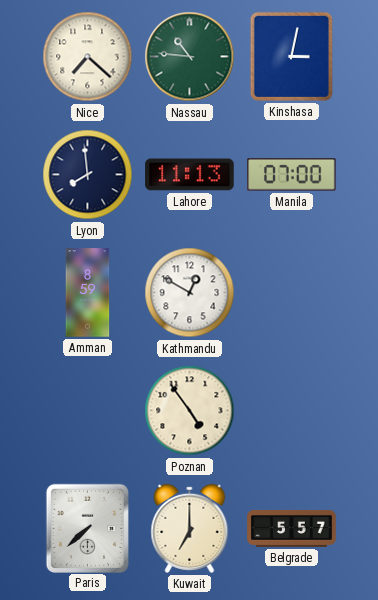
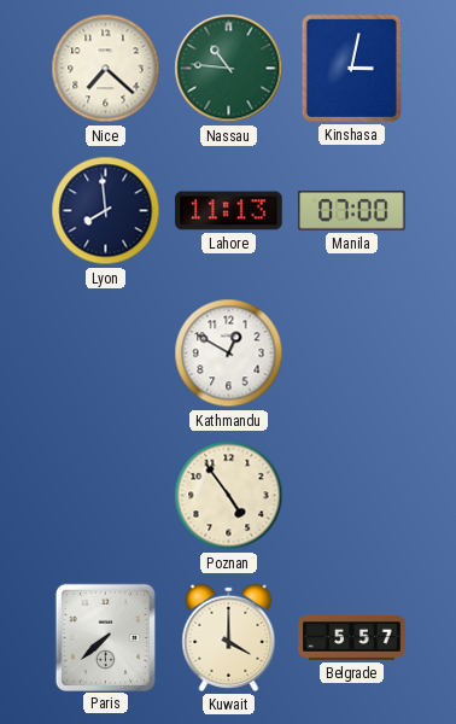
Amman: 8:59 -> none (88, 293)
Kuwait: 7:00 -> 4:00 (229, 637)
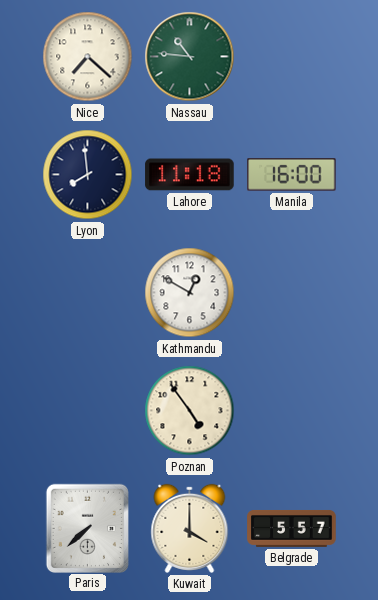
Kinshasa: 3:02 -> none (351, 68)
Lahore: 11:13 -> 11:18 (190, 175)
Manila: 07:00 -> 16:00 (292, 175)
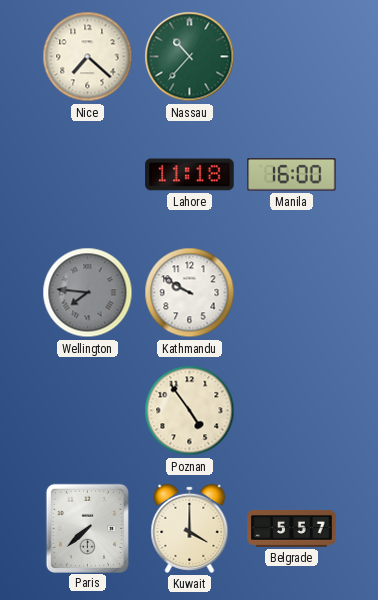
Nassau: 10:46 -> 10:37 (190, 57)
Lyon: 7:59 -> none (88, 175)
Wellington: none -> 7:46 (88, 293)
Kathmandu: 12:50 -> 9:50 (190, 293)
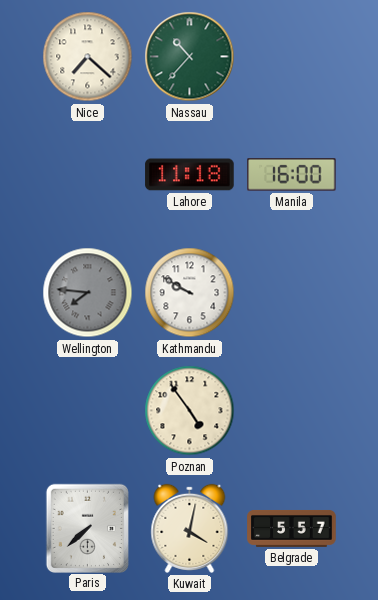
Kuwait: 4:00 -> 4:02 (190, 528)
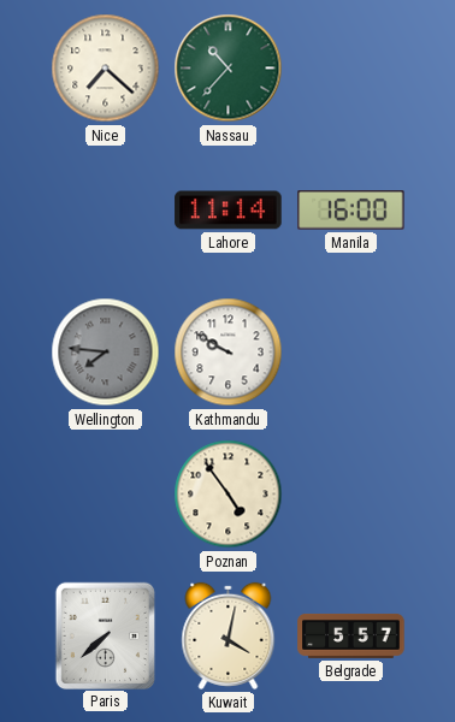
Lahore: 11:18 -> 11:14 (229, 211)
